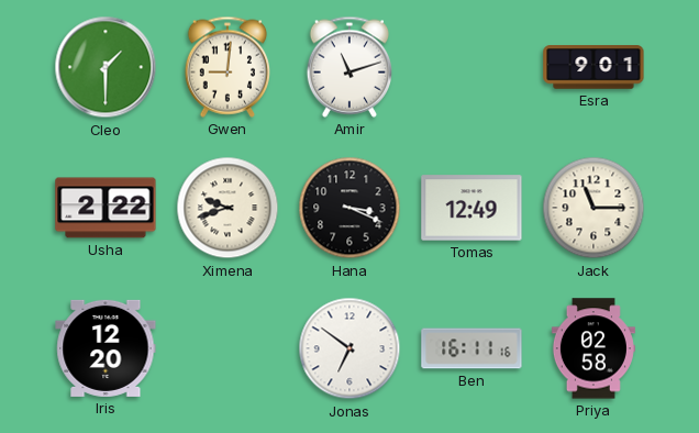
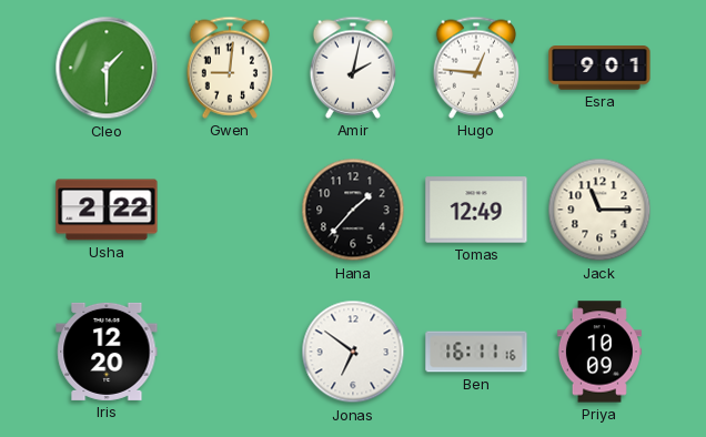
Amir: 11:12 -> 2:02 (352, 68)
Hugo: none -> 12:46 (475, 68)
Ximena: 9:42 -> none (228, 208)
Hana: 3:19 -> 1:37 (353, 210)
Priya: 02:58 -> 10:09 (599, 352)
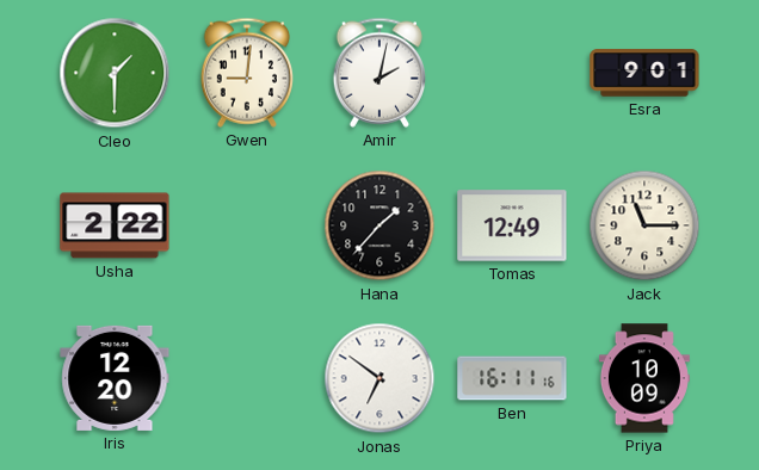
Hugo: 12:46 -> none (475, 68)
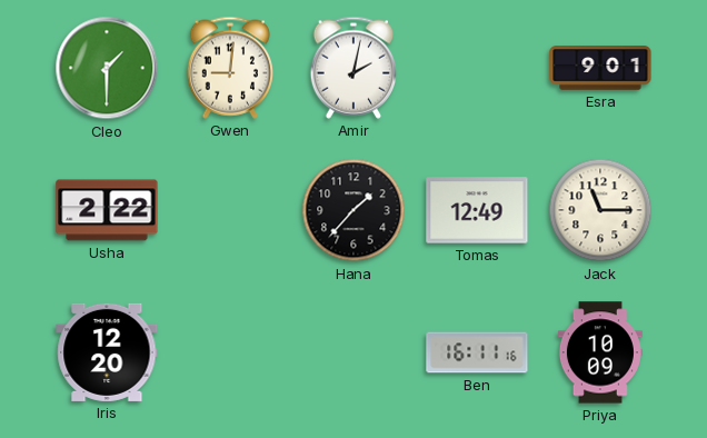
Jonas: 6:51 -> none (379, 378)
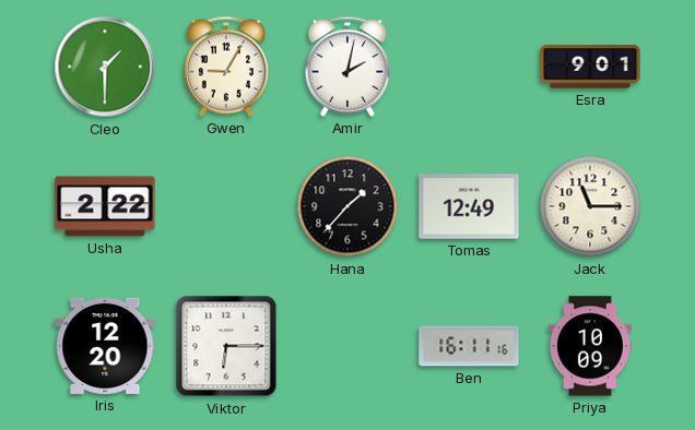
Gwen: 9:01 -> 9:05 (225, 67)
Viktor: none -> 6:15 (226, 346)
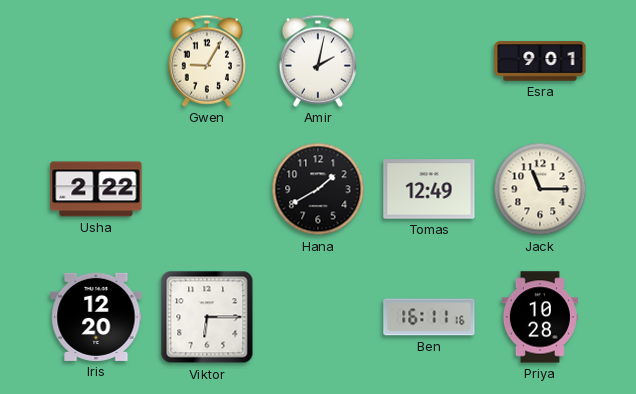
Cleo: 1:30 -> none (105, 67)
Hana: 1:37 -> 1:40 (318, 189)
Priya: 10:09 -> 10:28 (540, 317)
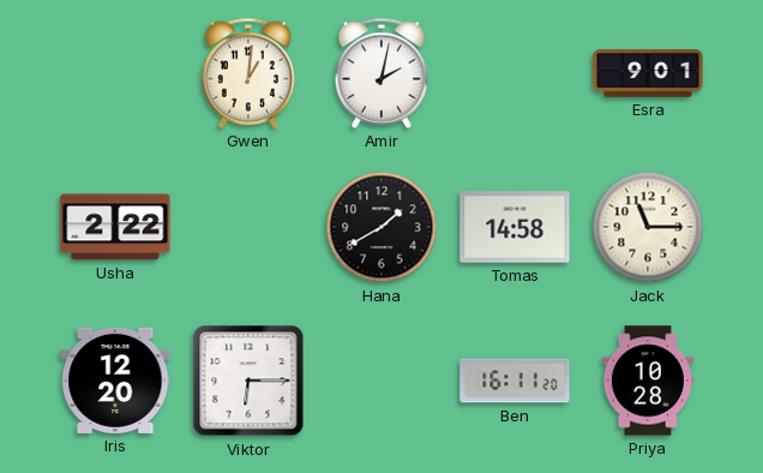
Gwen: 9:05 -> 1:01 (247, 73)
Tomas: 12:49 -> 14:58 (515, 227)
Ben: 16:11:16 -> 16:11:20 (515, 381)
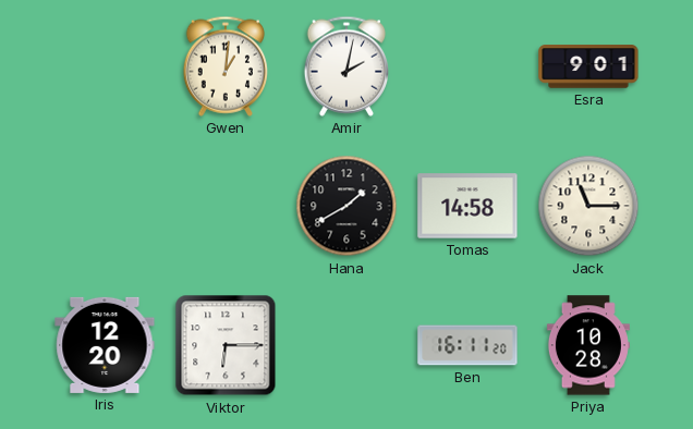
Usha: 2:22 -> none (115, 227)
